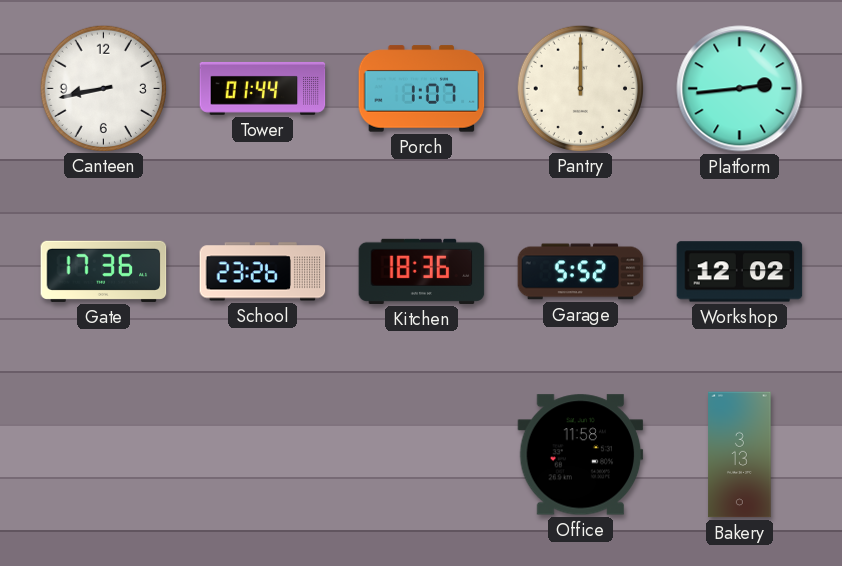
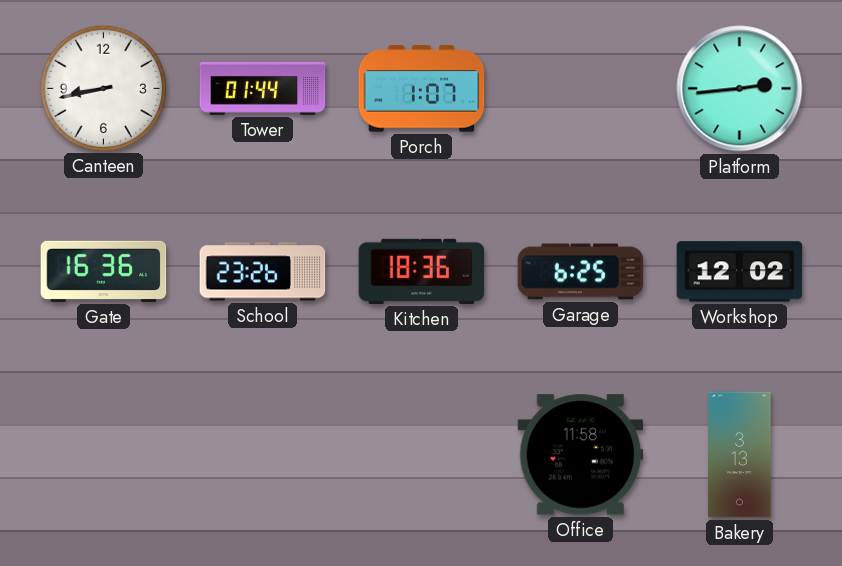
Pantry: 12:00 -> none (580, 88)
Gate: 17:36 -> 16:36 (104, 271)
Garage: 5:52 -> 6:25 (581, 272)
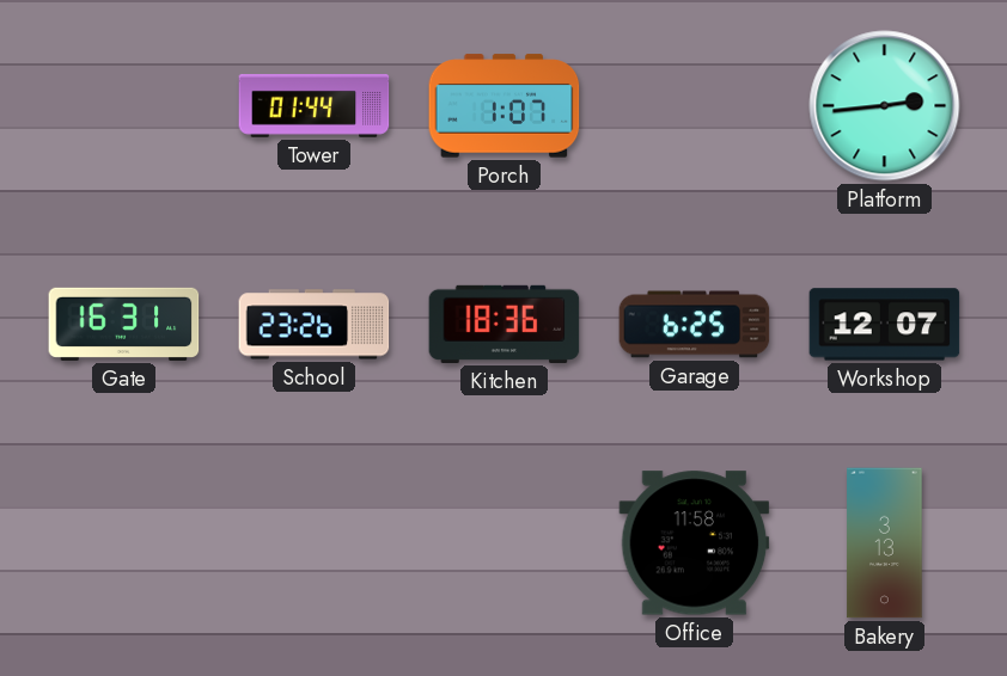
Canteen: 8:43 -> none (103, 88)
Gate: 16:36 -> 16:31 (124, 324)
Workshop: 12:02 -> 12:07 (885, 325)
